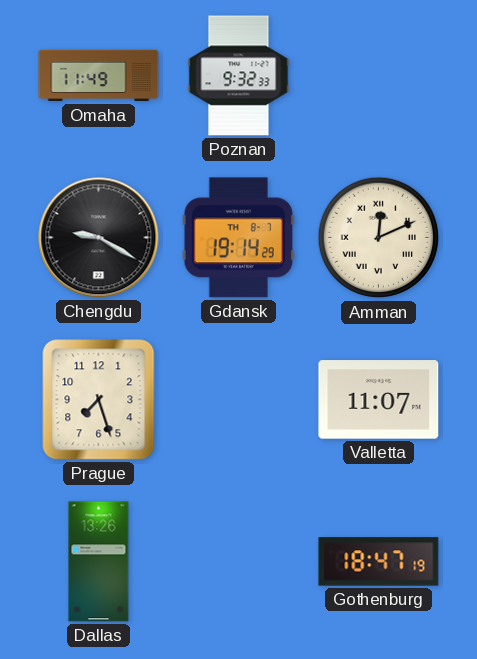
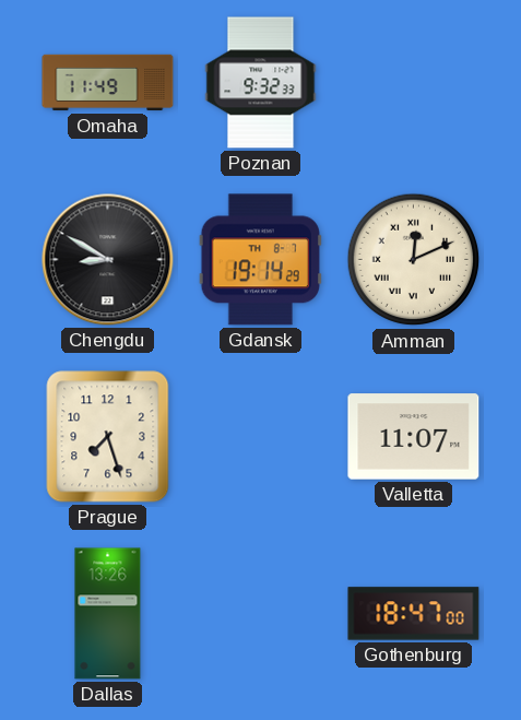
Chengdu: 9:20 -> 8:50 (108, 260)
Gothenburg: 18:47:19 -> 18:47:00 (414, 614)
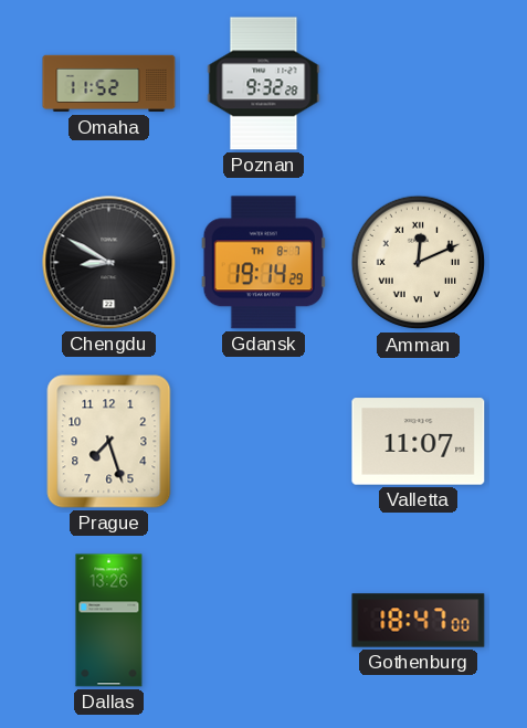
Omaha: 11:49 -> 11:52 (109, 84)
Poznan: 9:32:33 -> 9:32:28 (264, 84)
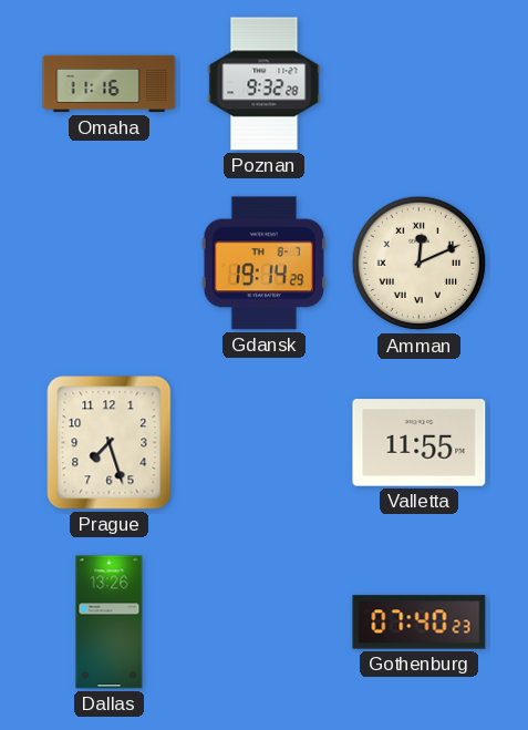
Omaha: 11:52 -> 11:16 (110, 84)
Chengdu: 8:50 -> none (109, 263)
Valletta: 11:07 -> 11:55 (420, 443)
Gothenburg: 18:47 -> 07:40 (420, 623)
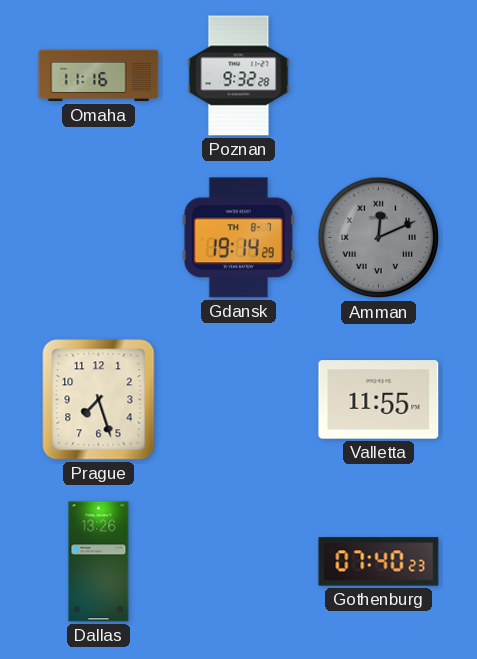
Amman dial: cream -> grey (379, 238)
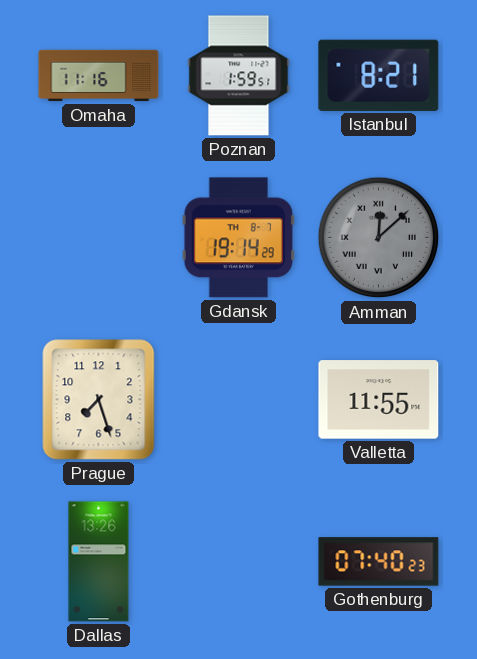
Poznan: 9:32 -> 1:59 (239, 76)
Istanbul: none -> 8:21 (379, 75)
Amman: 12:11 -> 12:08 (379, 238)
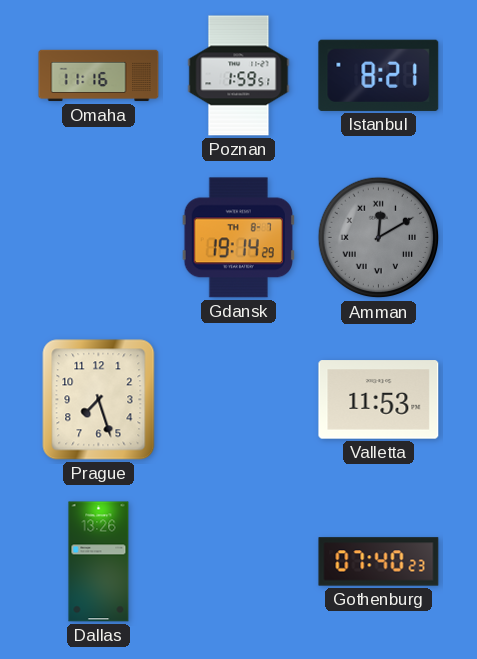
Amman: 12:08 -> 12:10 (379, 238)
Valletta: 11:55 -> 11:53 (379, 400)
